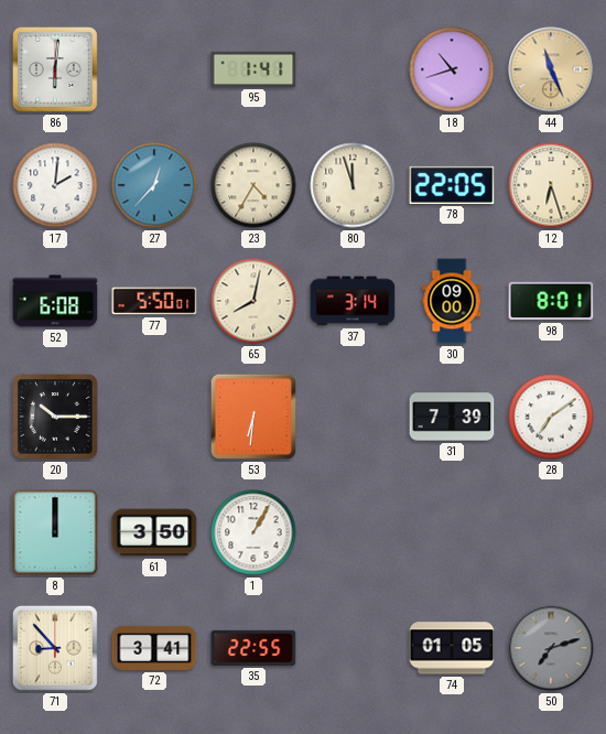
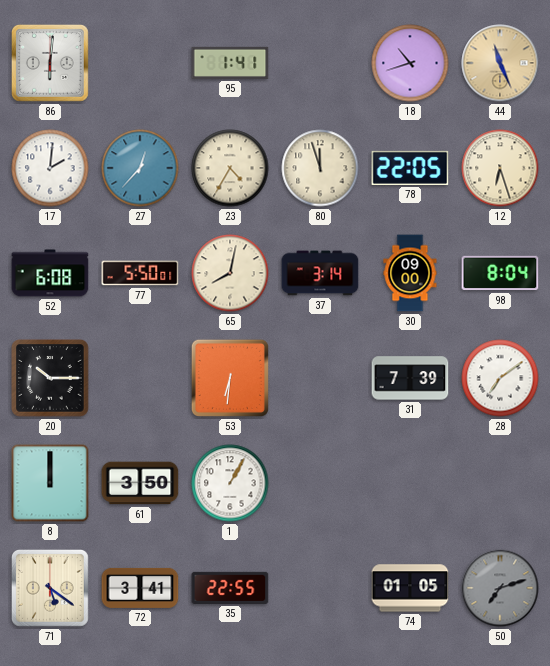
98: 8:01 -> 8:04 (500, 273)
71: 8:53 -> 5:21 (50, 588)
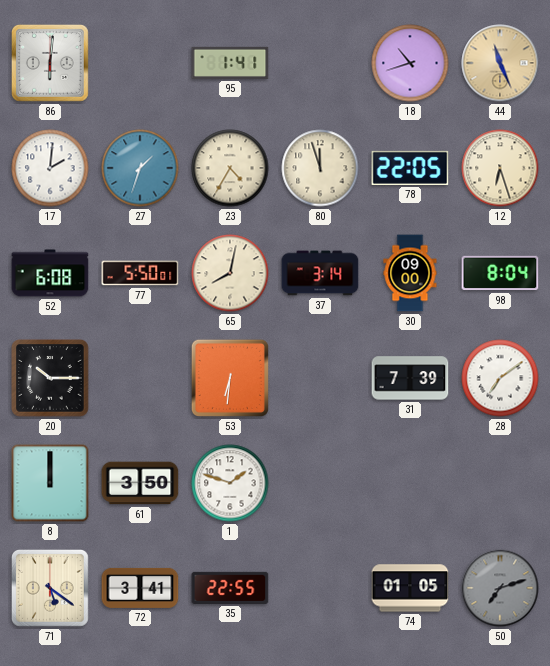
27: 12:37 -> 1:33 (140, 168)
1: 1:05 -> 1:48 (230, 483)
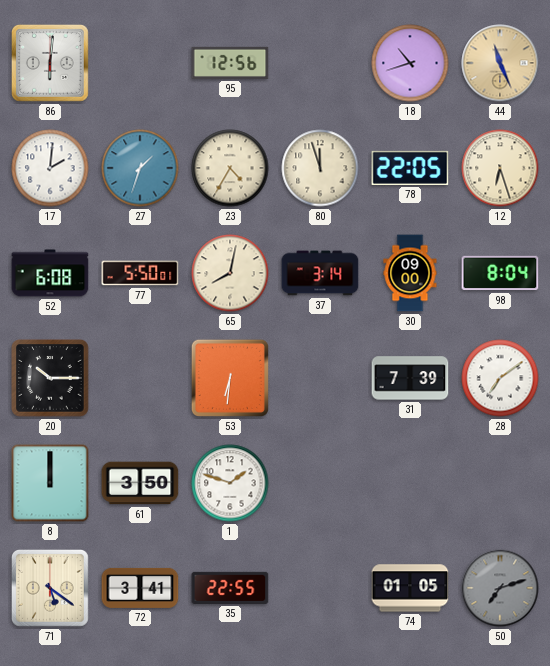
95: 1:41 -> 12:56 (230, 63)
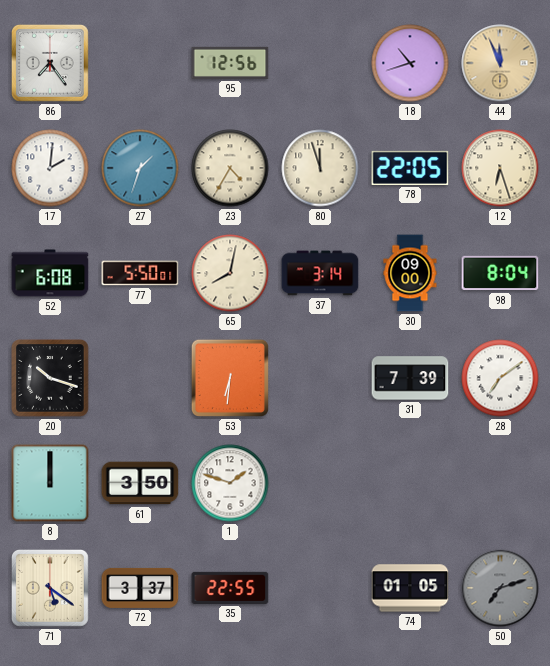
86: 6:01 -> 7:24 (50, 63)
44: 11:26 -> 11:56 (500, 63)
20: 10:15 -> 10:18 (50, 378)
72: 3:41 -> 3:37 (140, 588)
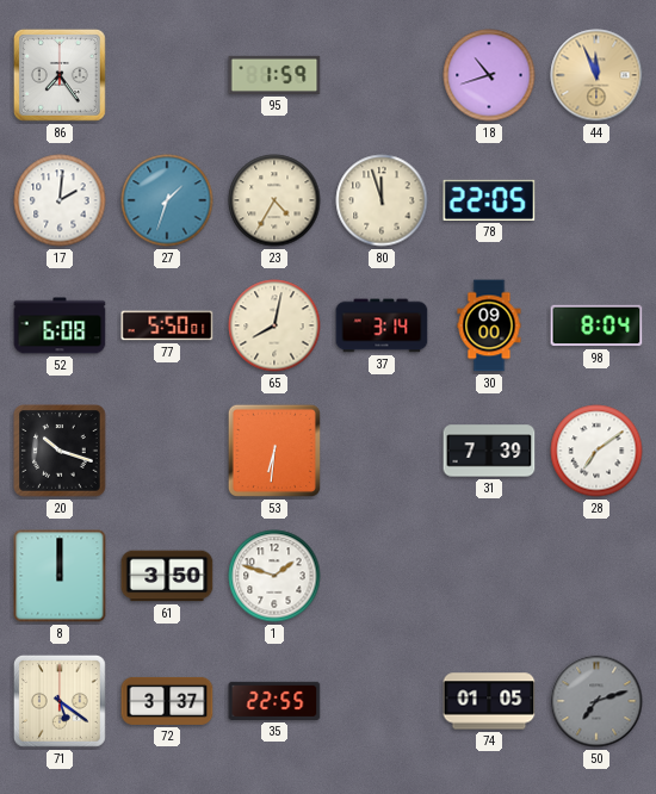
95: 12:56 -> 1:59 (274, 75)
12: 6:27 -> none (500, 168)
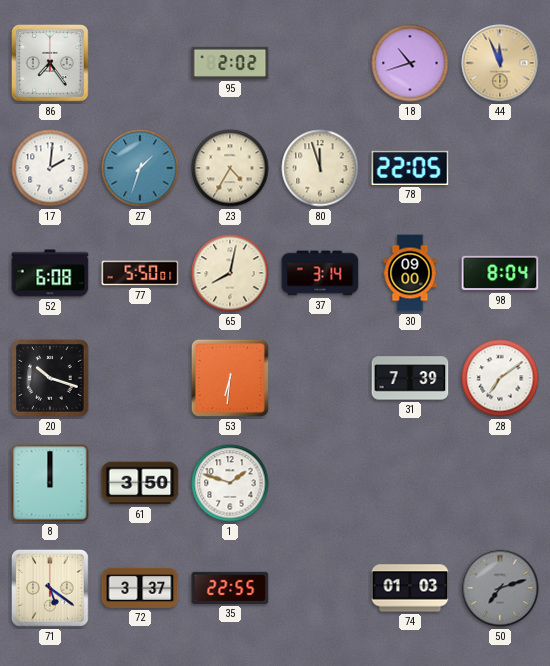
95: 1:59 -> 2:02 (230, 63)
74: 01:05 -> 01:03 (410, 588)
